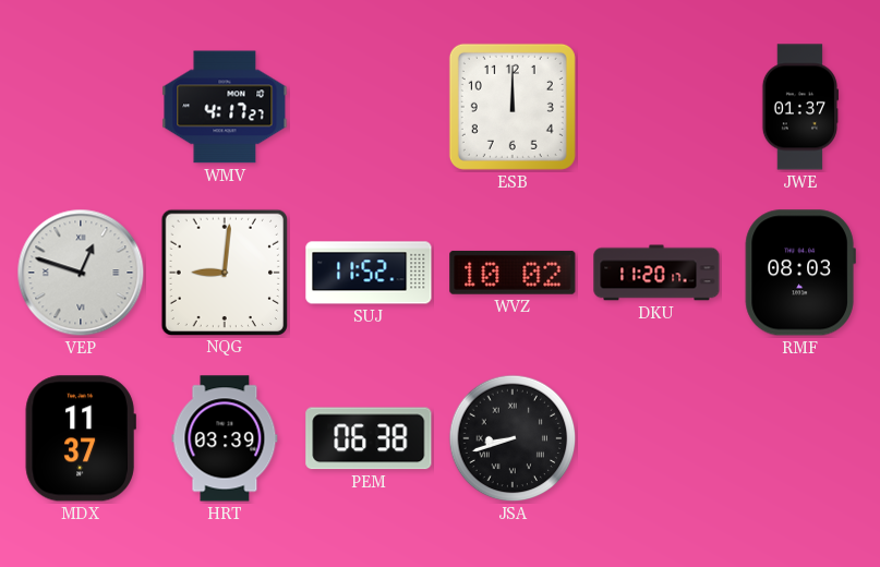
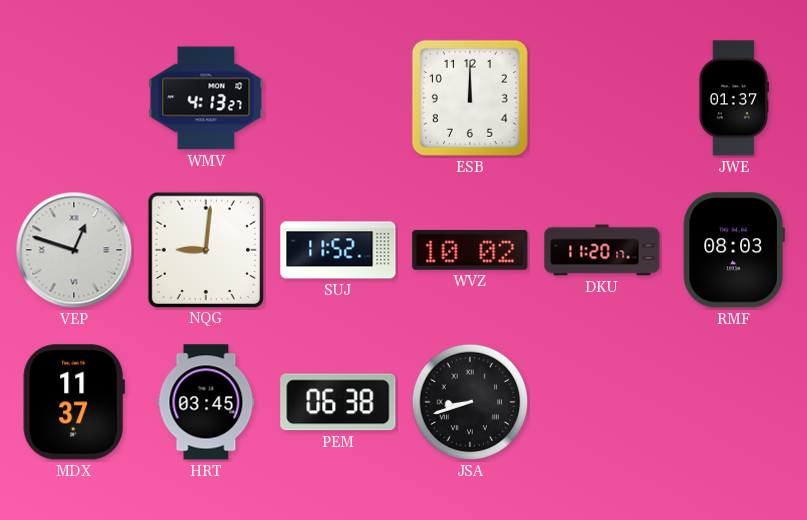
WMV: 4:17 -> 4:13 (206, 98)
HRT: 03:39 -> 03:45 (206, 402)
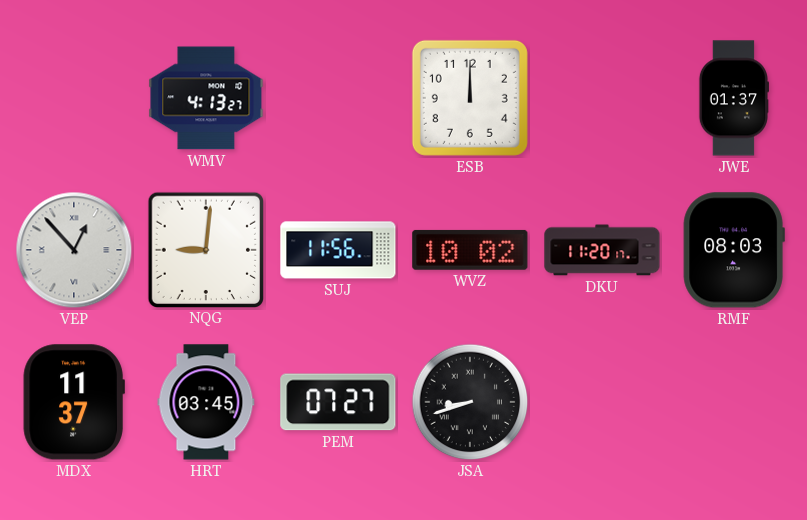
VEP: 12:48 -> 12:53 (74, 250)
SUJ: 11:52 -> 11:56 (338, 250)
PEM: 06:38 -> 07:27 (338, 402)
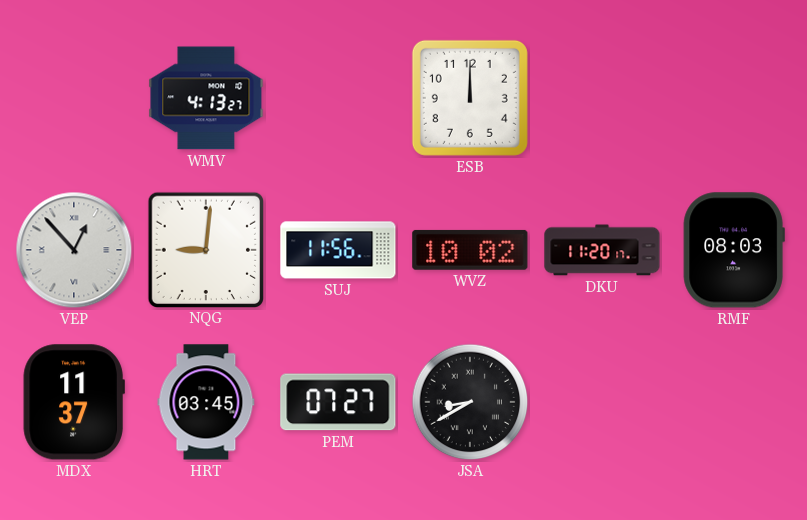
JWE: 01:37 -> none (733, 98)
JSA: 8:42 -> 8:40 (470, 402)
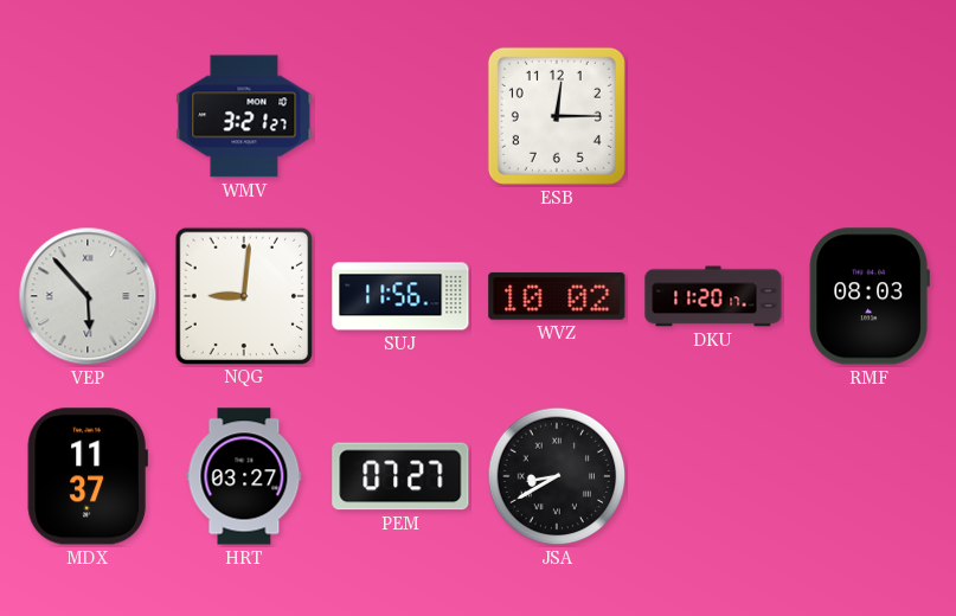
WMV: 4:13 -> 3:21 (244, 116)
ESB: 12:00 -> 12:15 (557, 116)
VEP: 12:53 -> 5:53 (88, 296)
HRT: 03:45 -> 03:27 (244, 476)
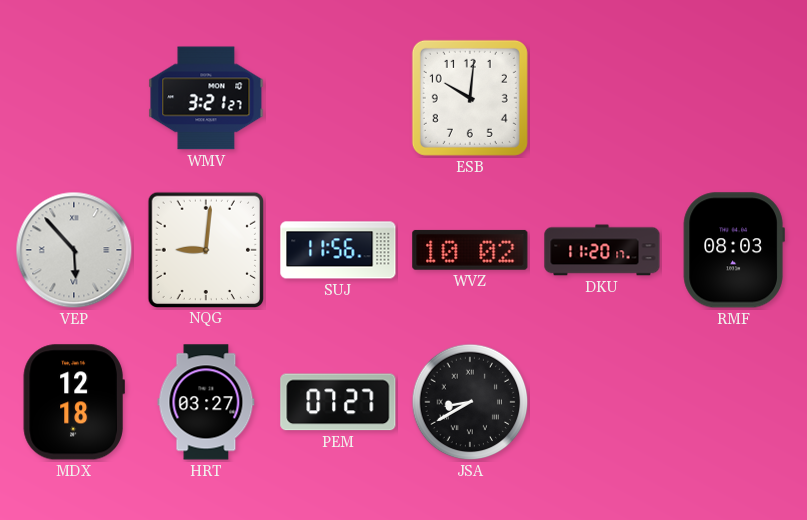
ESB: 12:15 -> 10:01 (470, 98)
MDX: 11:37 -> 12:18 (74, 402)
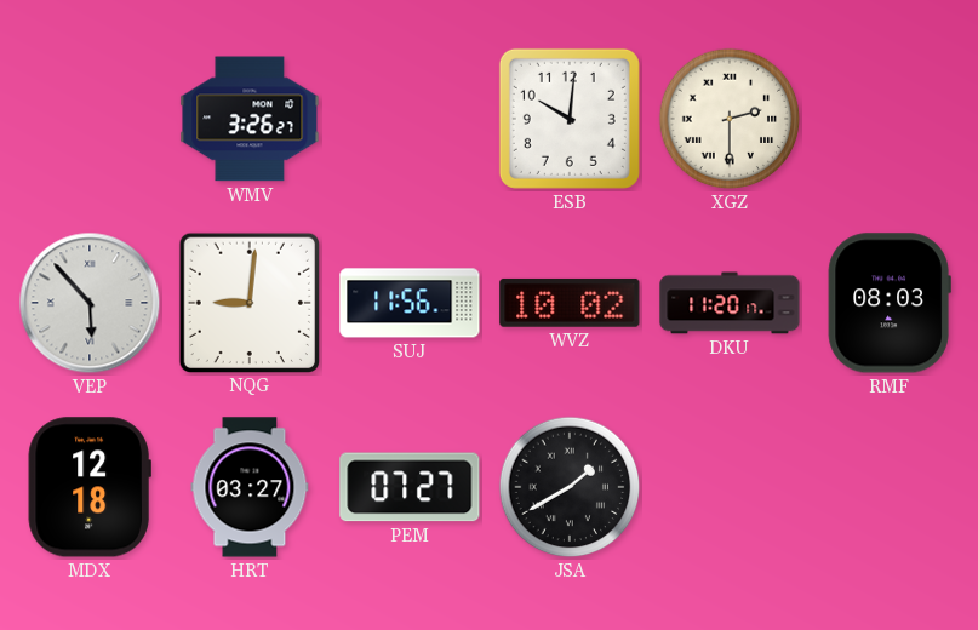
WMV: 3:21 -> 3:26 (250, 119)
XGZ: none -> 2:30 (730, 119)
JSA: 8:40 -> 1:40 (570, 487)
